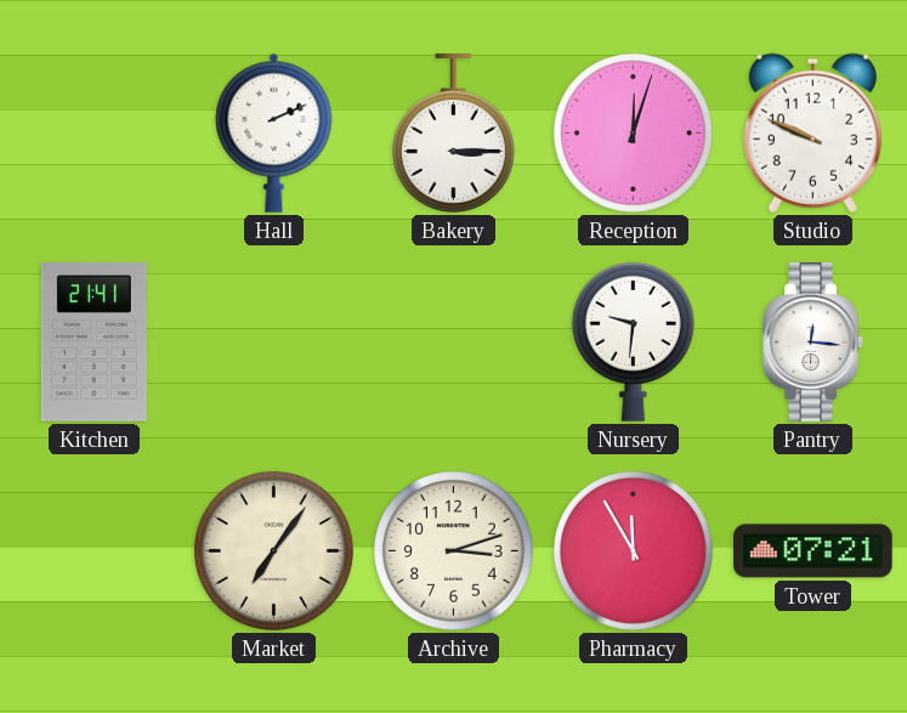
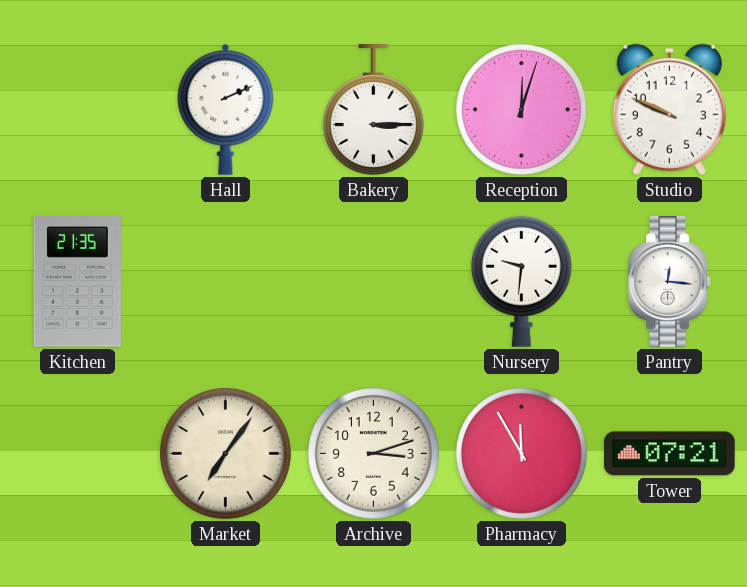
Kitchen: 21:41 -> 21:35 (77, 282)
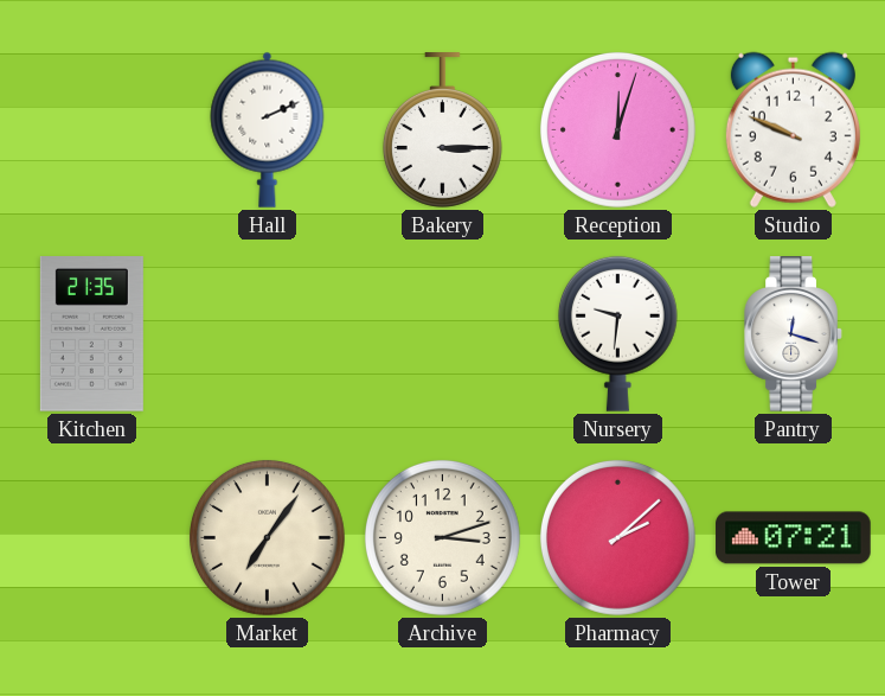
Pantry: 12:16 -> 12:18 (794, 334)
Pharmacy: 11:55 -> 2:08 (617, 537)
